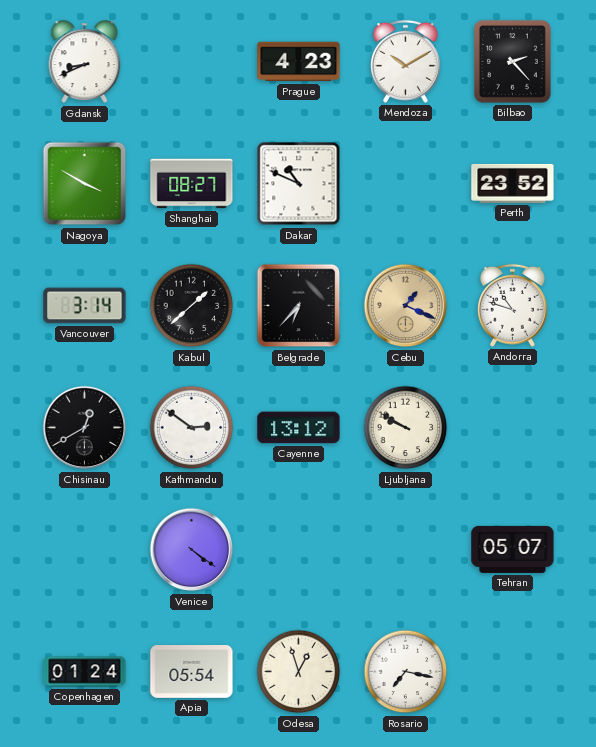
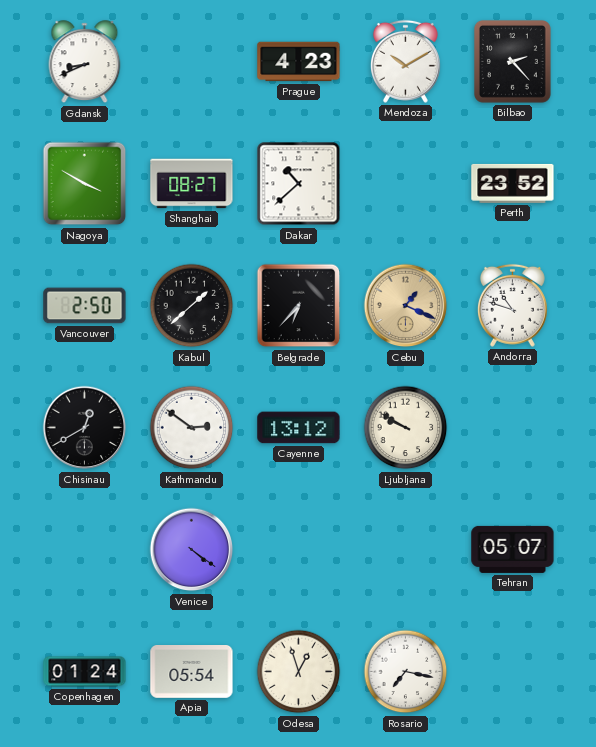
Dakar: 10:49 -> 10:38 (299, 184)
Vancouver: 3:14 -> 2:50 (85, 306)
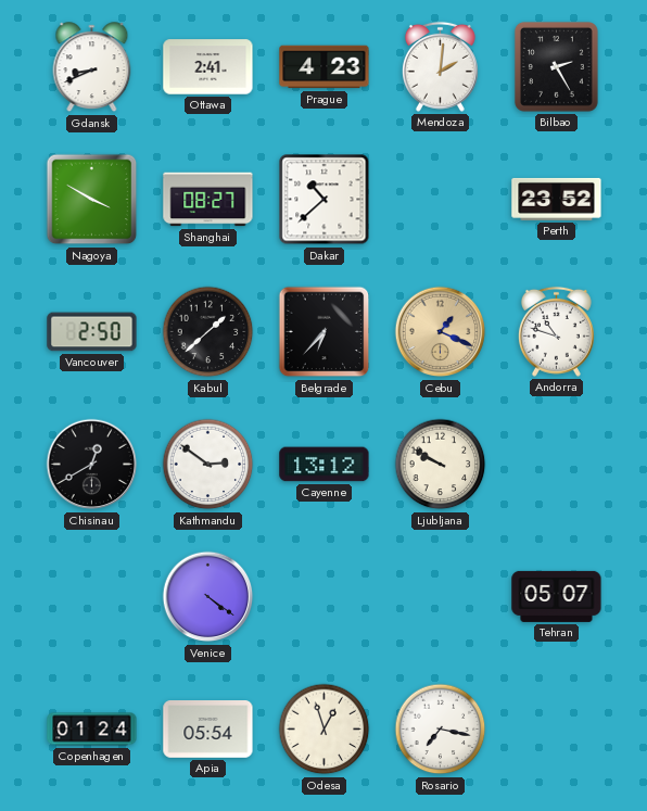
Ottawa: none -> 2:41 (208, 67)
Mendoza: 10:10 -> 2:01 (440, 66)
Bilbao: 2:23 -> 2:25 (556, 66)
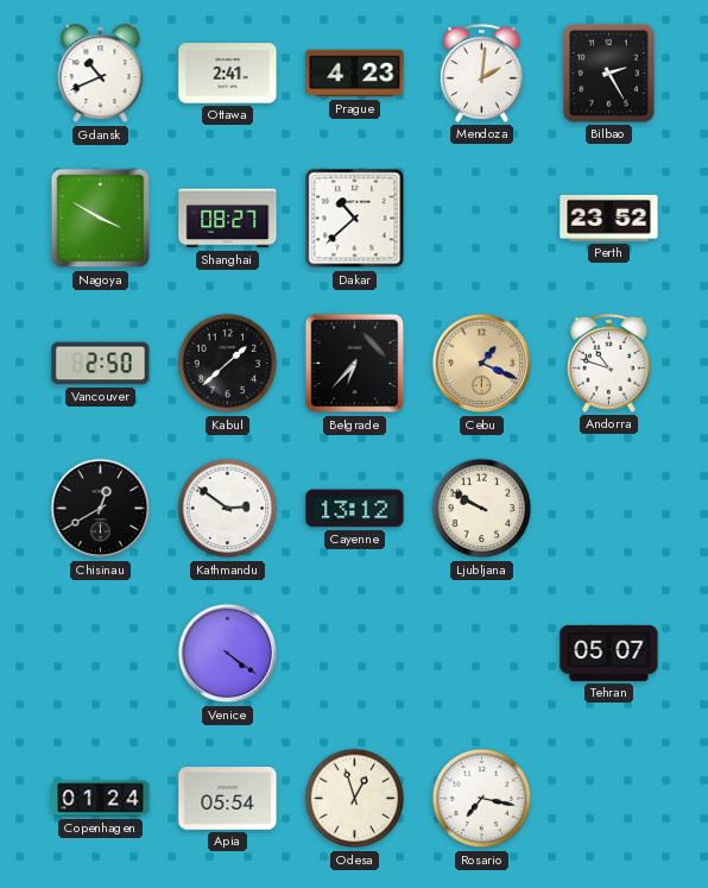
Gdansk: 8:41 -> 10:41 (101, 74)
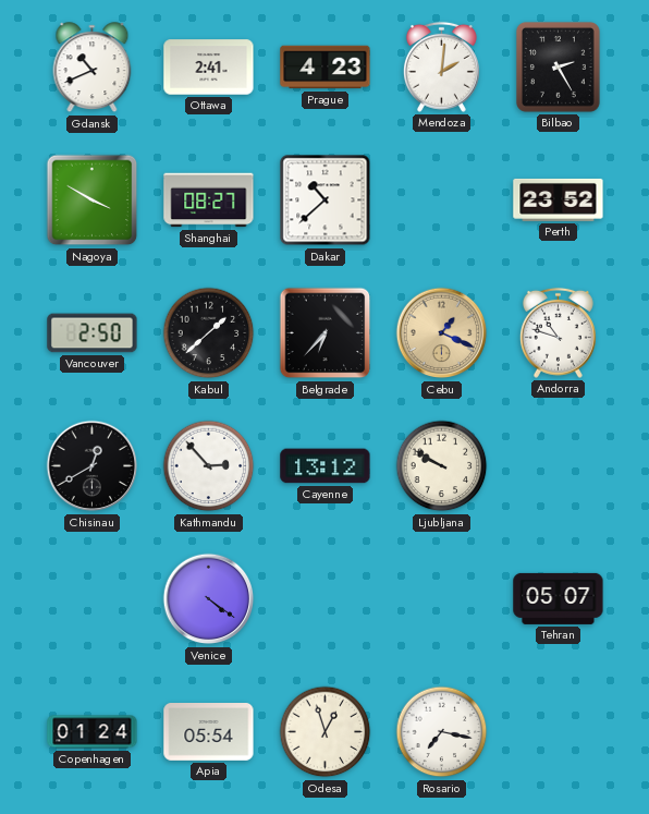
Kathmandu: 2:51 -> 2:53 (209, 466)
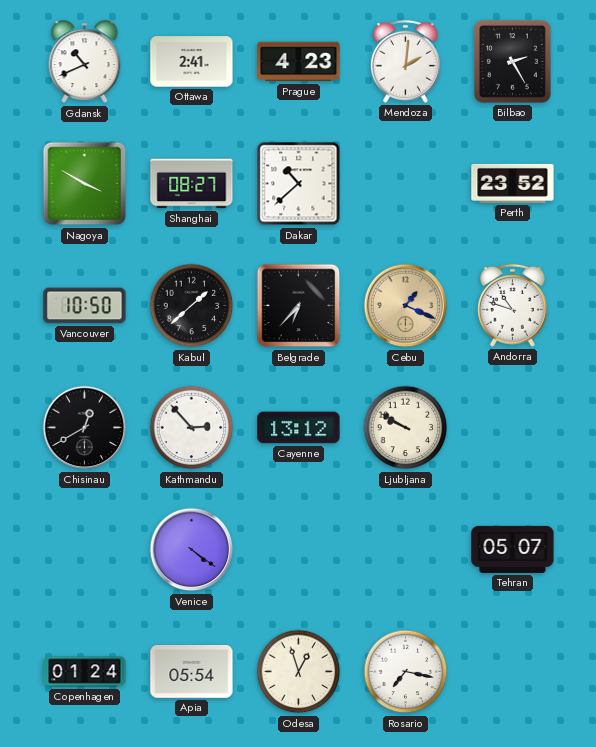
Vancouver: 2:50 -> 10:50 (85, 306)
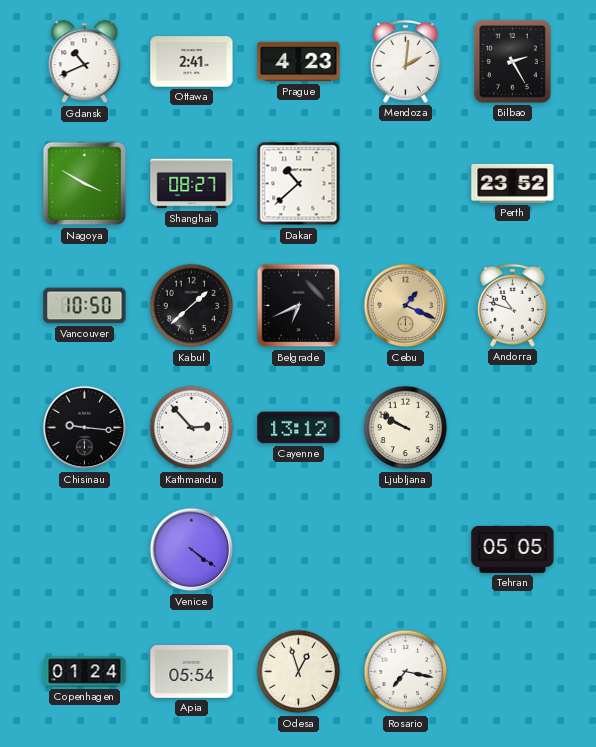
Belgrade: 6:37 -> 6:41 (299, 306)
Chisinau: 12:40 -> 9:16 (85, 428)
Tehran: 05:07 -> 05:05 (513, 549)
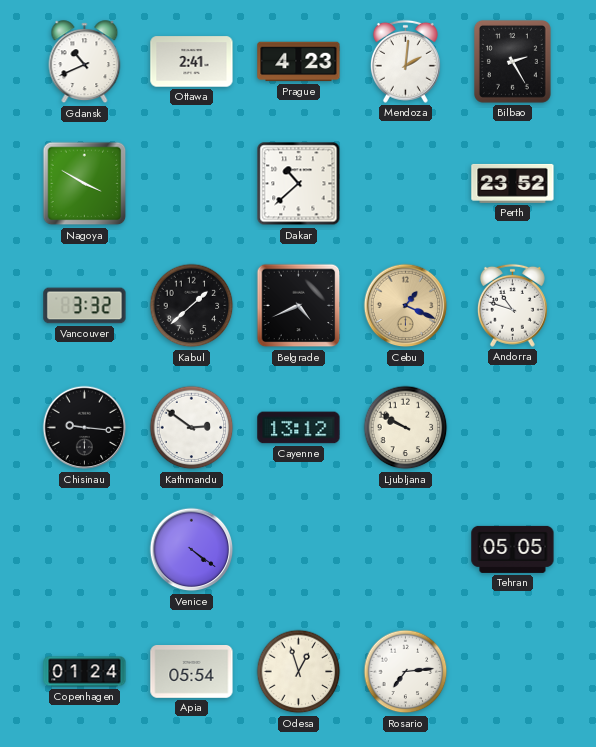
Shanghai: 08:27 -> none (192, 184)
Vancouver: 10:50 -> 3:32 (85, 306)
Belgrade: 6:41 -> 4:41 (299, 306)
Kathmandu: 2:53 -> 2:51 (192, 428)
Rosario: 7:17 -> 7:14 (406, 672)
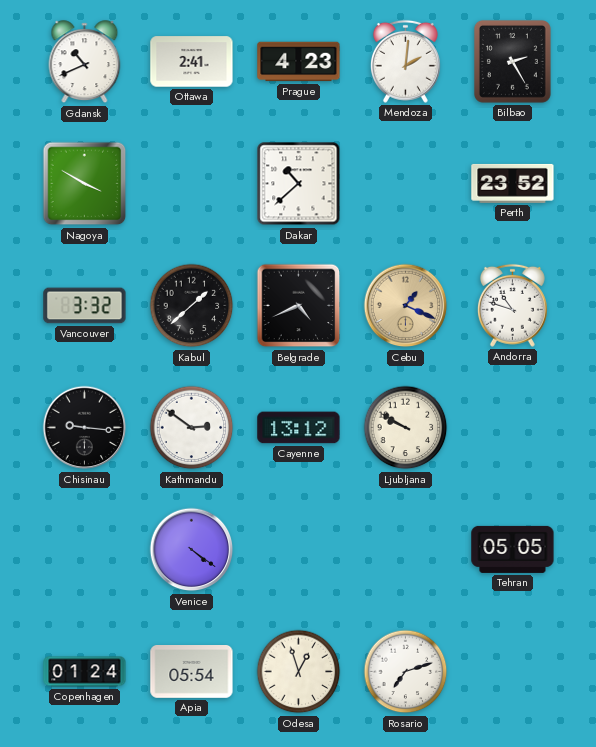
Rosario: 7:14 -> 7:12 (406, 672)
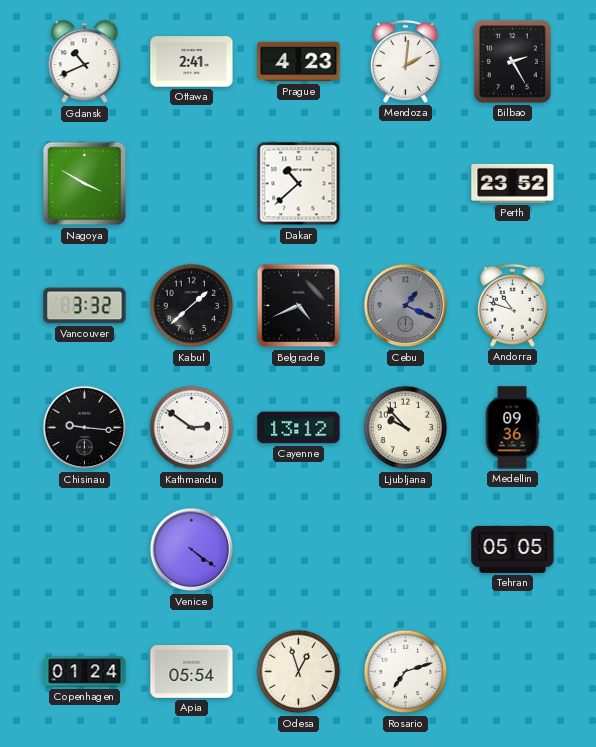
Cebu dial: champagne -> grey (406, 306)
Ljubljana: 9:50 -> 9:53 (406, 428)
Medellin: none -> 09:36 (512, 428)
